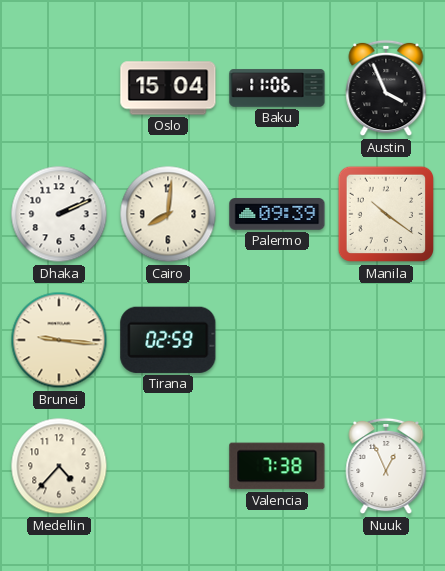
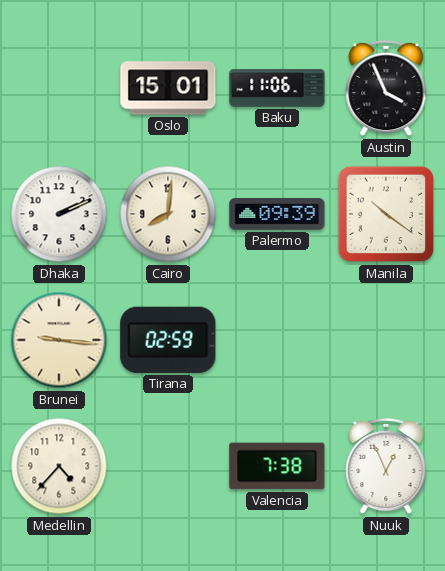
Oslo: 15:04 -> 15:01 (168, 88)
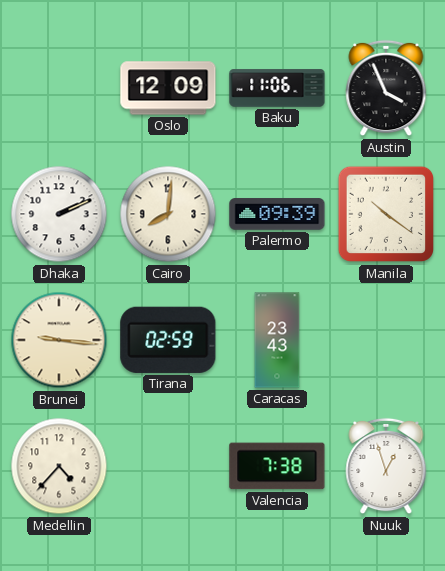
Oslo: 15:01 -> 12:09 (168, 88)
Caracas: none -> 23:43 (277, 340)
Nuuk: 12:56 -> 12:57 (386, 466)
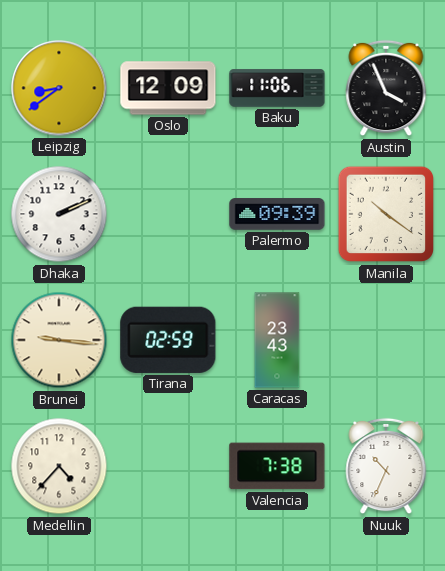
Leipzig: none -> 8:39 (59, 88)
Cairo: 8:01 -> none (168, 214)
Nuuk: 12:57 -> 10:34 (386, 466)
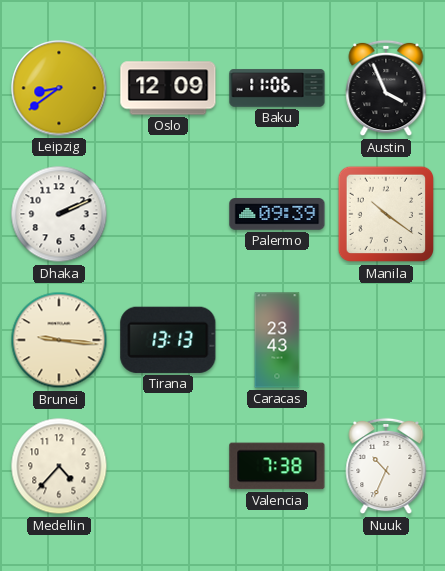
Tirana: 02:59 -> 13:13 (168, 340)
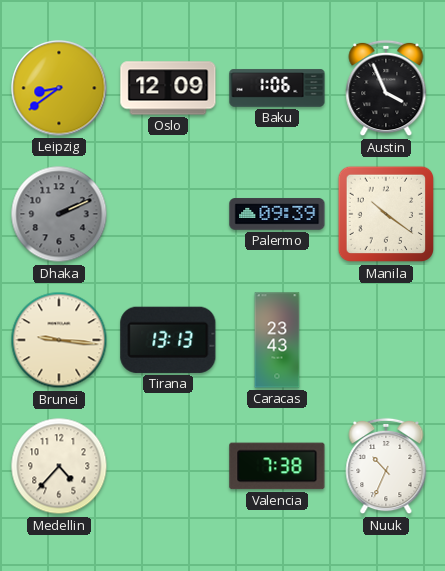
Baku: 11:06 -> 1:06 (277, 88)
Dhaka dial: white -> grey (59, 214)
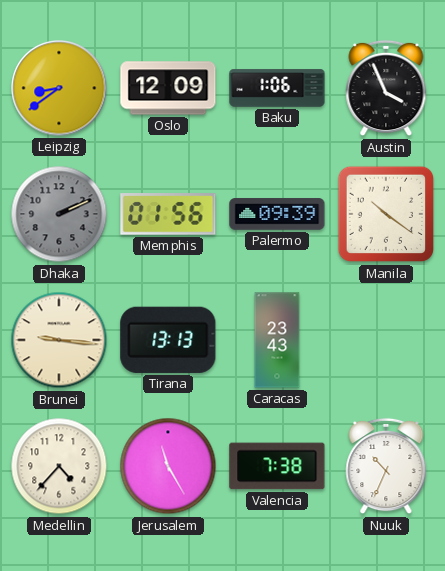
Memphis: none -> 01:56 (168, 214)
Jerusalem: none -> 11:25 (168, 466)
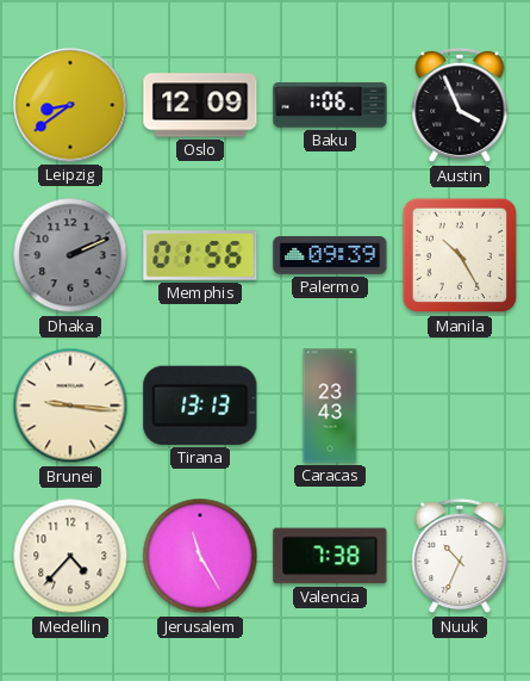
Manila: 10:21 -> 10:25 (460, 255)
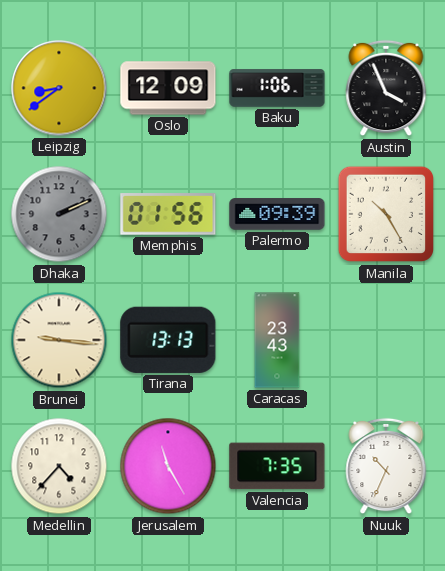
Valencia: 7:38 -> 7:35 (277, 466)
